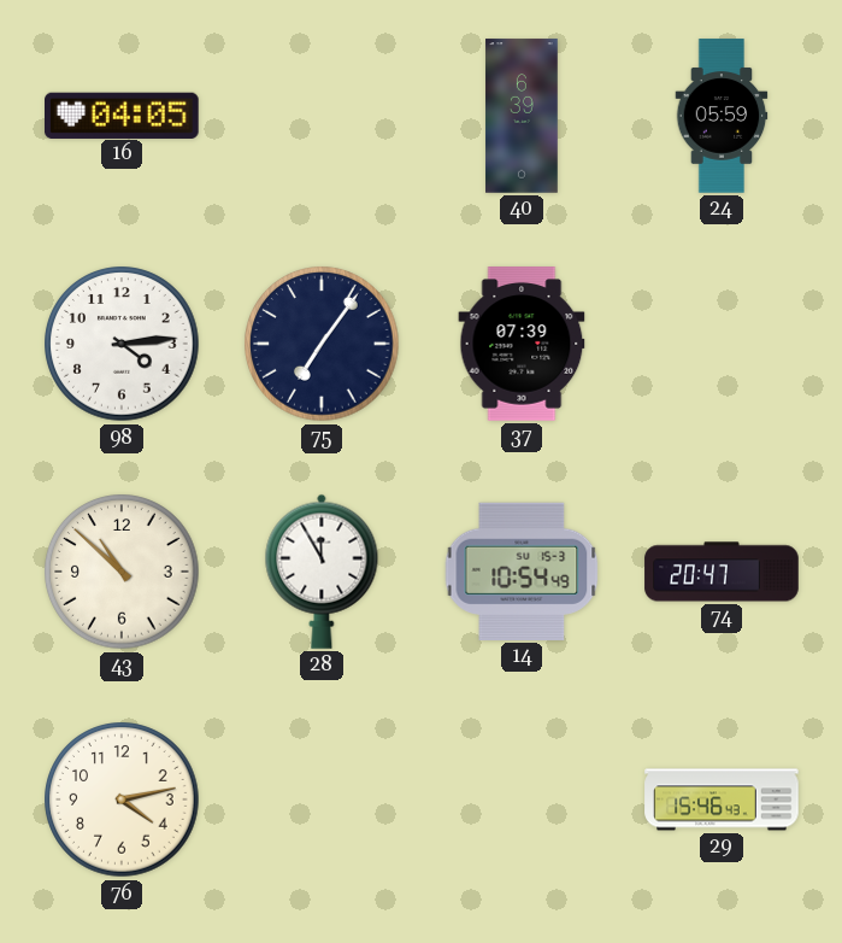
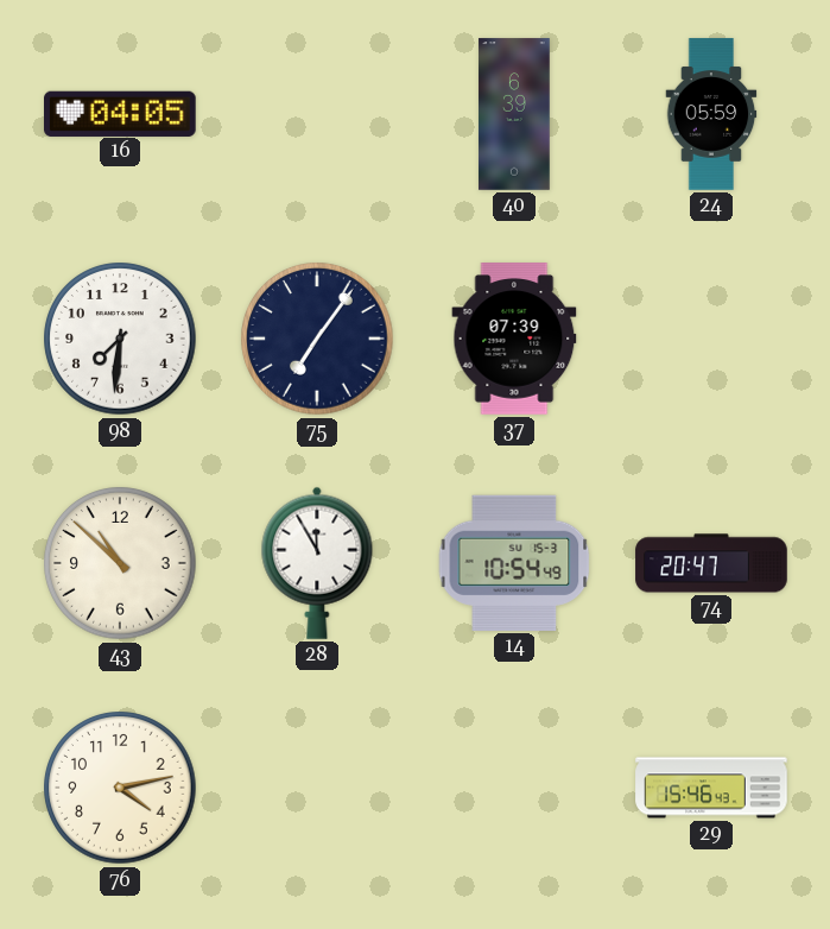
98: 4:14 -> 7:31 (120, 339)
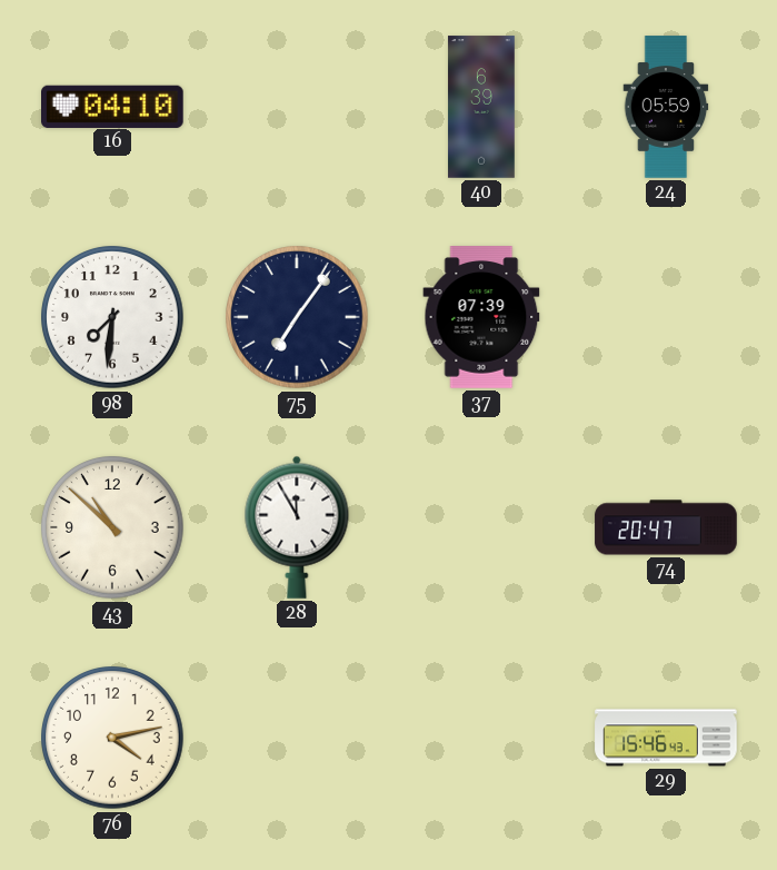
16: 04:05 -> 04:10 (113, 106)
14: 10:54 -> none (514, 563)
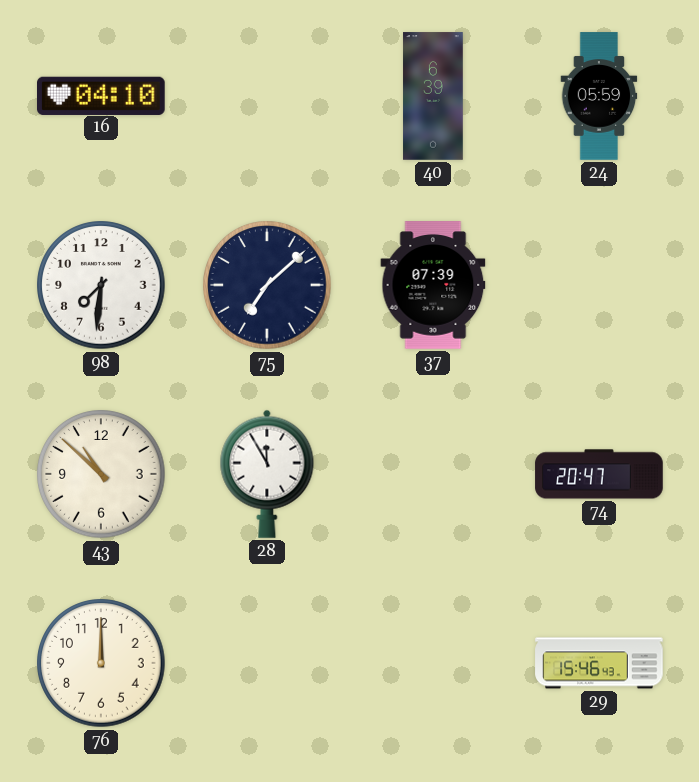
75: 7:06 -> 7:08 (267, 285)
76: 4:13 -> 12:00 (101, 663)
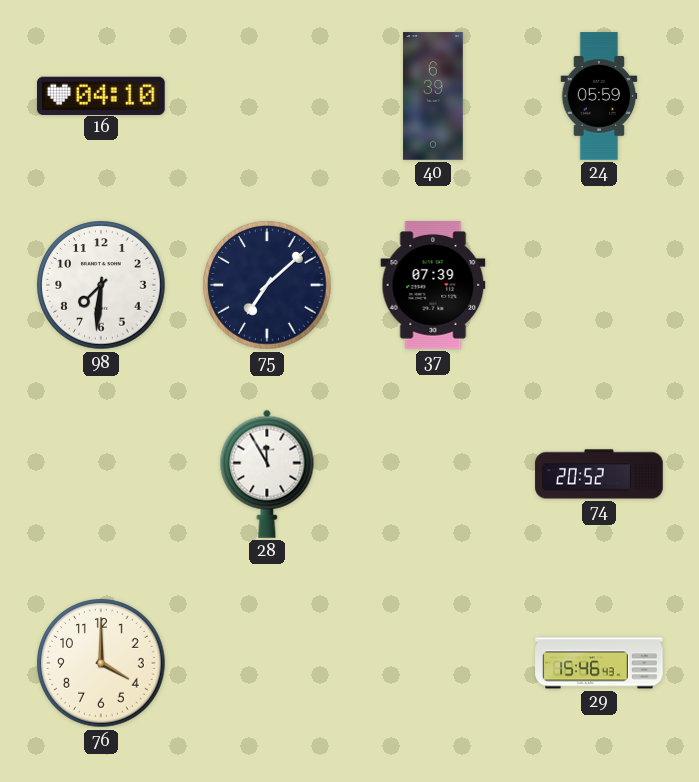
43: 10:52 -> none (101, 474)
74: 20:47 -> 20:52 (599, 474)
76: 12:00 -> 4:00 (101, 663)
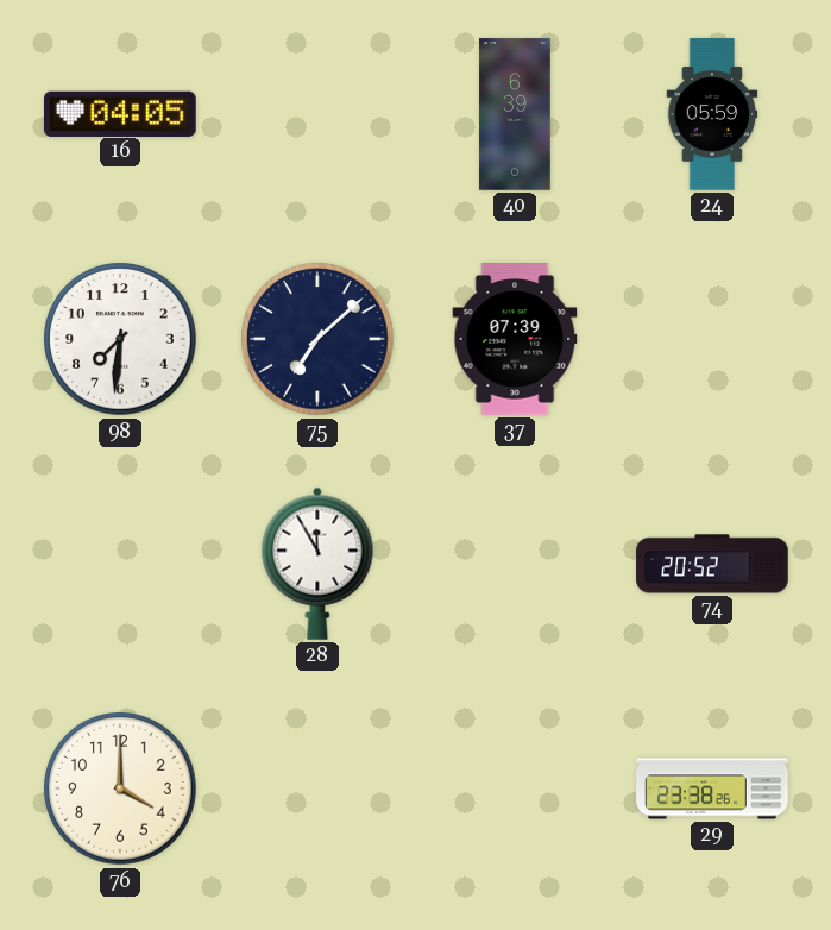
16: 04:10 -> 04:05 (121, 113)
29: 15:46 -> 23:38 (712, 788)
